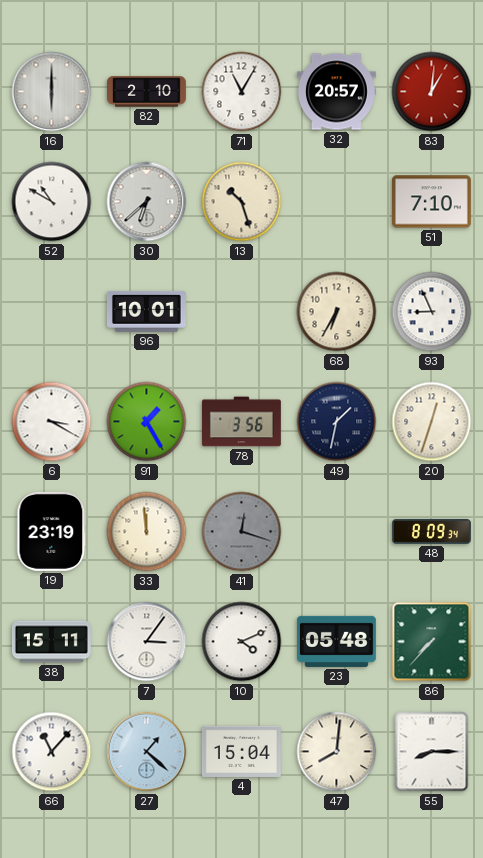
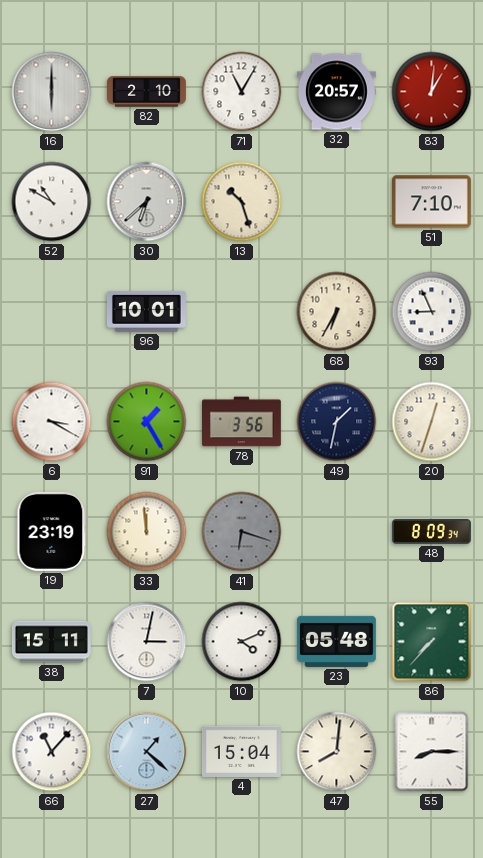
41: 12:18 -> 6:18 (242, 532)
7: 3:06 -> 3:02 (147, 642)
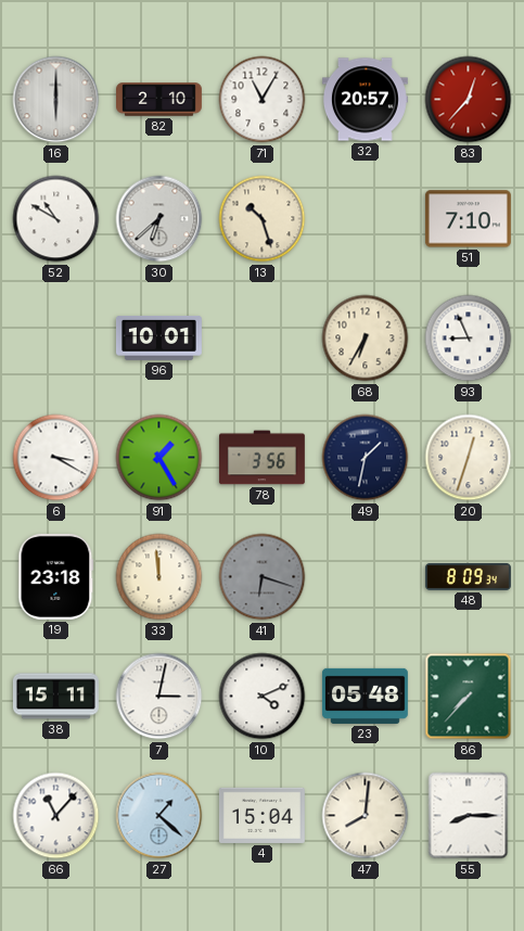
83: 1:01 -> 12:37 (469, 100)
19: 23:19 -> 23:18 (56, 576)
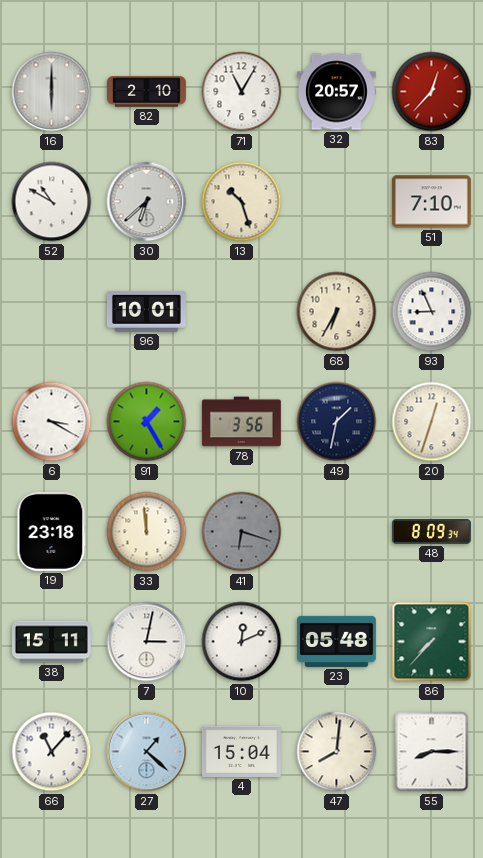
10: 4:11 -> 12:11 (242, 642)
